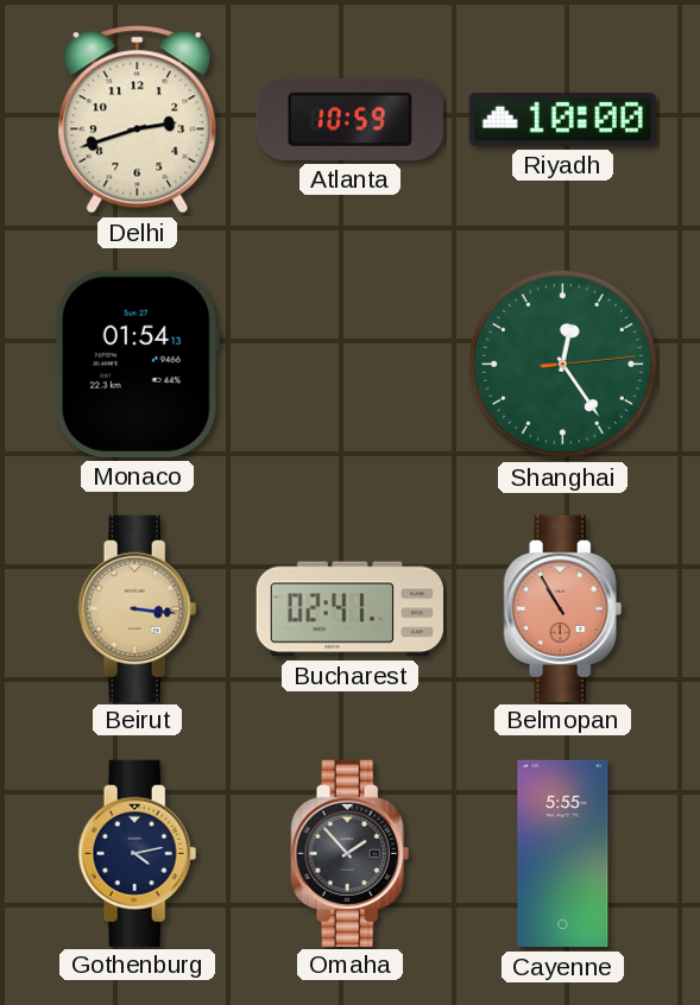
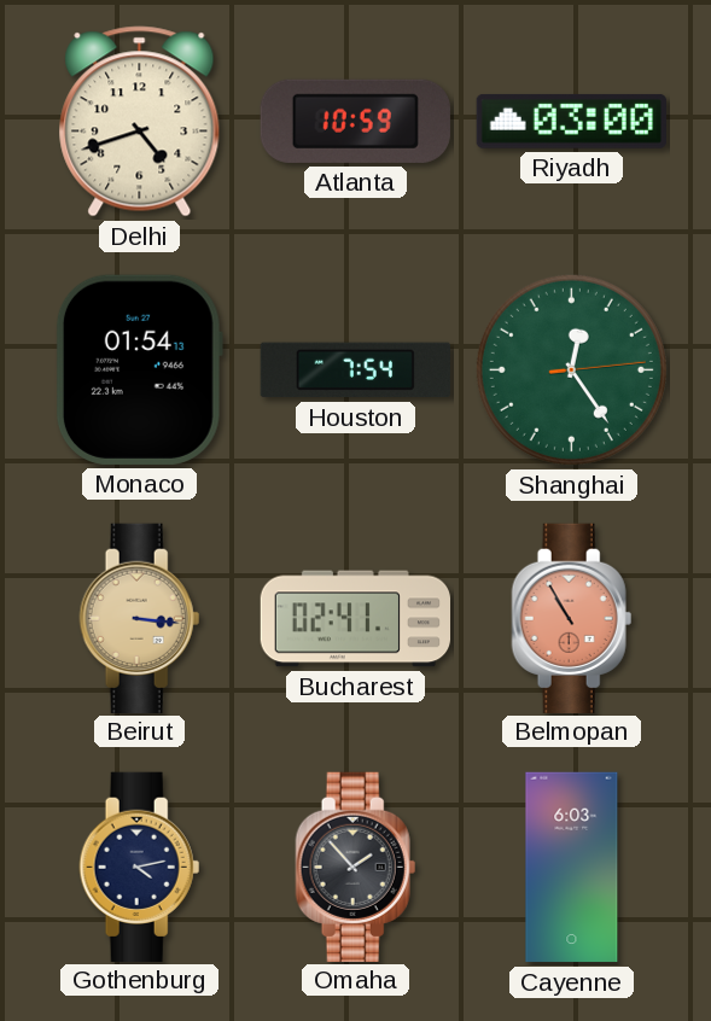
Delhi: 2:42 -> 4:42 (140, 122)
Riyadh: 10:00 -> 03:00 (571, 122)
Houston: none -> 7:54 (355, 371)
Cayenne: 5:55 -> 6:03 (572, 868)
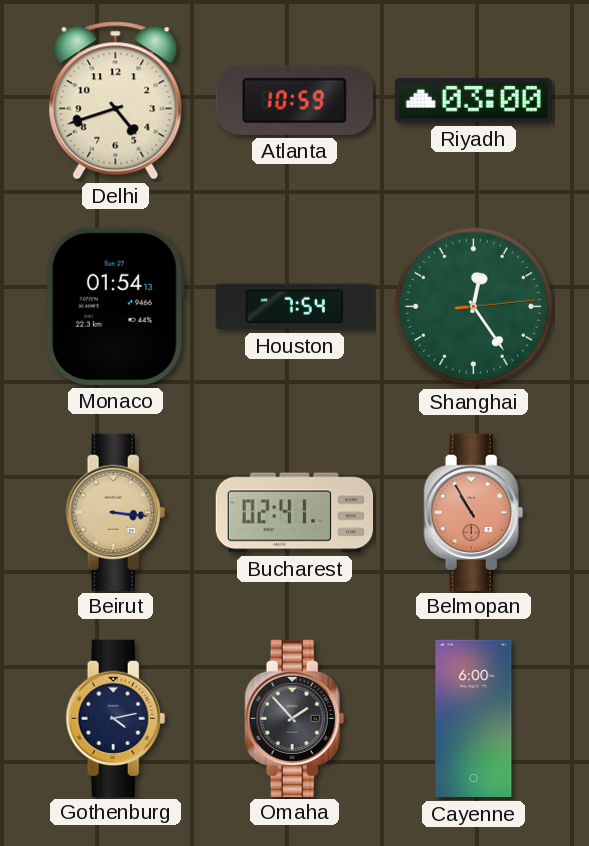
Cayenne: 6:03 -> 6:00 (474, 719)
